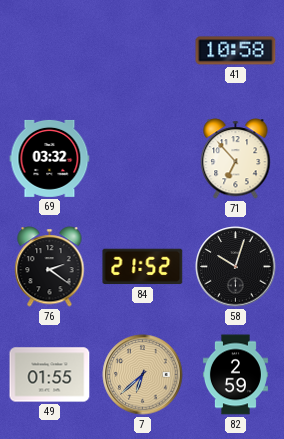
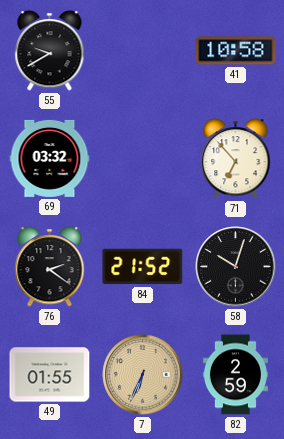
55: none -> 9:40 (50, 51)
7: 6:38 -> 6:34 (143, 375)
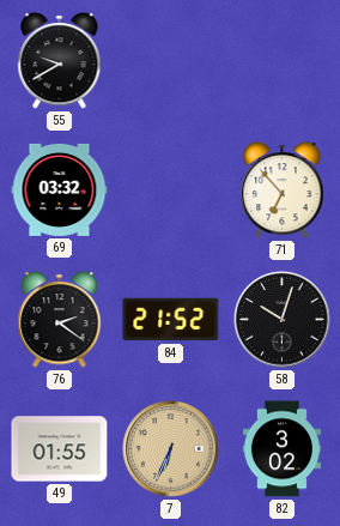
41: 10:58 -> none (236, 51)
82: 2:59 -> 3:02 (281, 449)
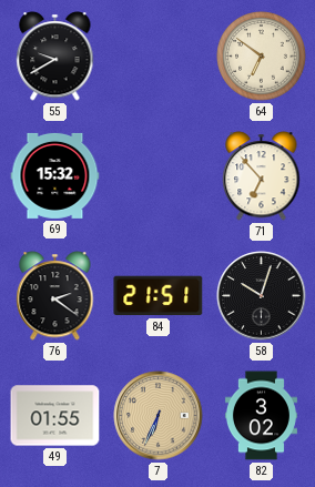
64: none -> 6:51 (262, 57)
69: 03:32 -> 15:32 (55, 175)
84: 21:52 -> 21:51 (159, 296)
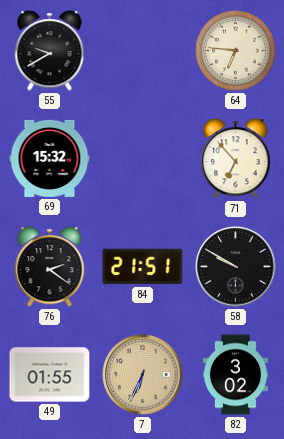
64: 6:51 -> 6:46 (236, 51)
58: 10:03 -> 9:50 (236, 267)
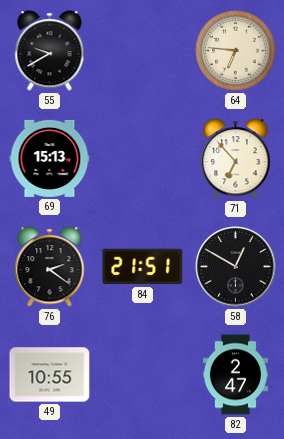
69: 15:32 -> 15:13 (50, 158)
58: 9:50 -> 12:50 (236, 267)
49: 01:55 -> 10:55 (50, 375)
7: 6:34 -> none (143, 375)
82: 3:02 -> 2:47 (235, 375)
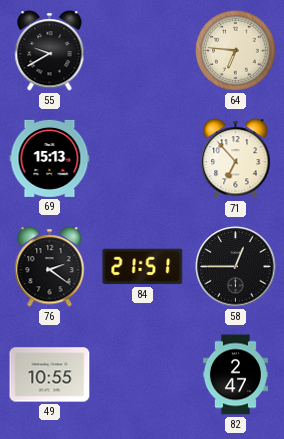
58: 12:50 -> 12:45 (236, 267)
